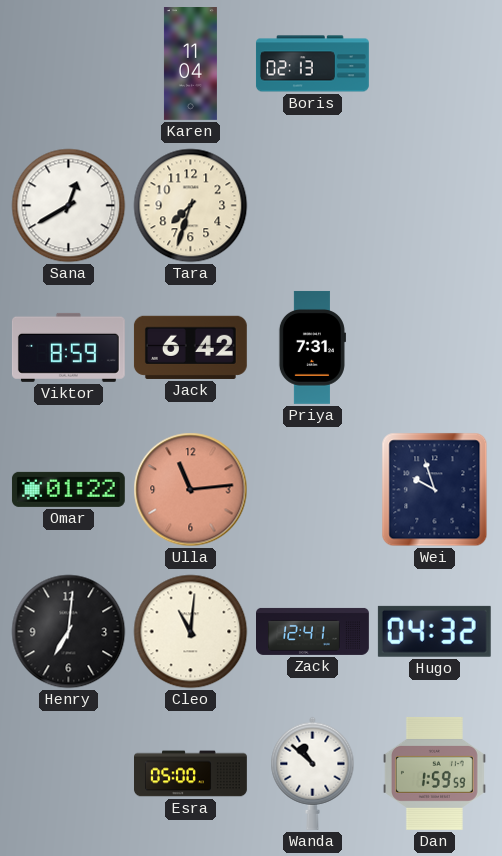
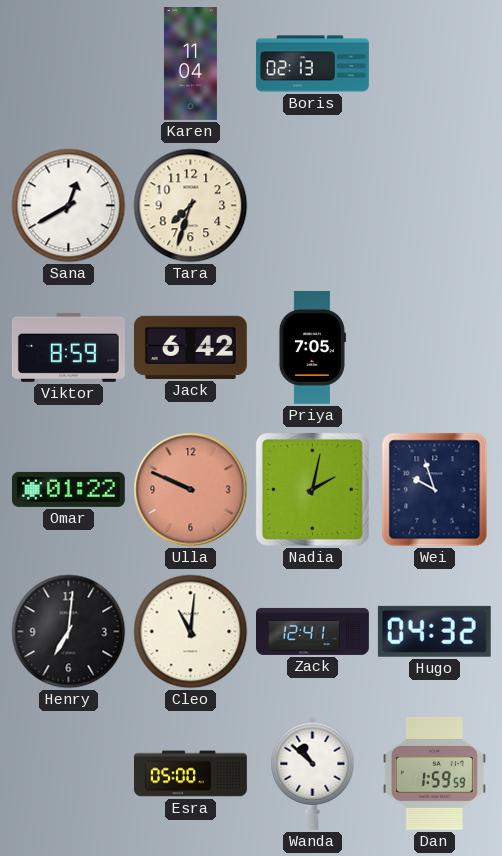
Priya: 7:31 -> 7:05 (312, 348)
Ulla: 11:14 -> 9:49 (191, 490)
Nadia: none -> 2:02 (312, 489)
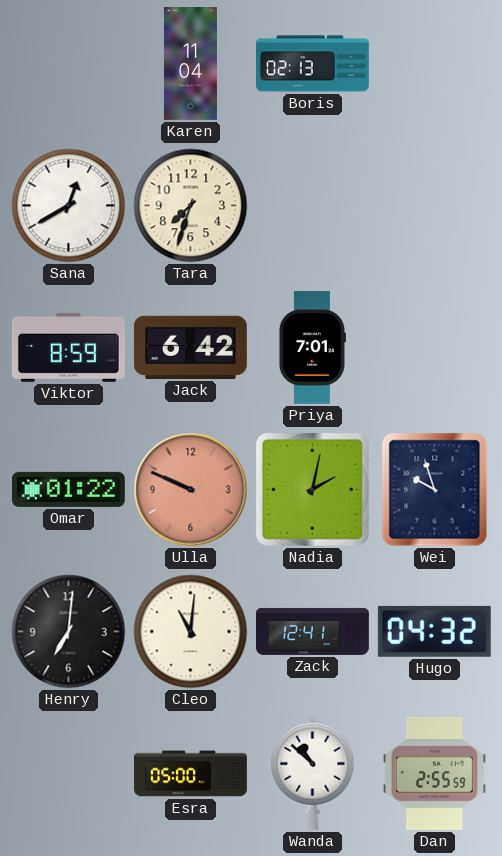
Priya: 7:05 -> 7:01 (312, 348)
Dan: 1:59 -> 2:55 (434, 773)
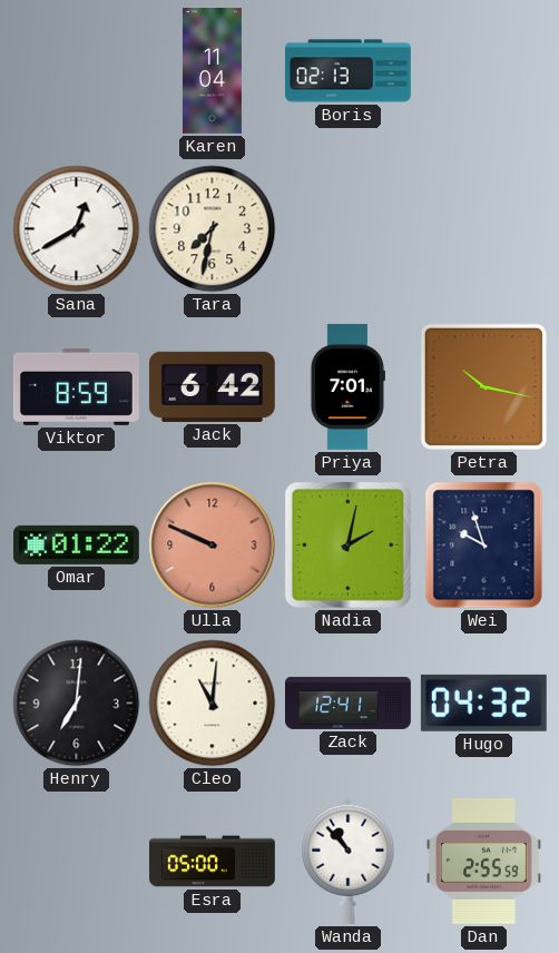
Tara: 7:33 -> 7:32 (213, 229)
Petra: none -> 10:17 (483, 386)
Wanda: 10:52 -> 10:53 (349, 861)
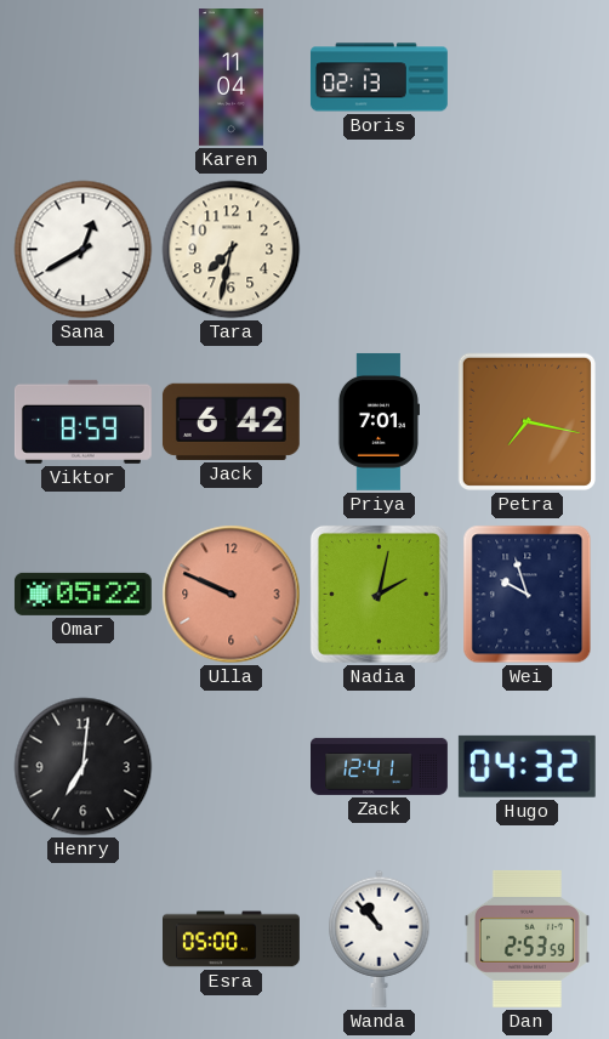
Petra: 10:17 -> 7:17 (527, 421)
Omar: 01:22 -> 05:22 (82, 594)
Cleo: 11:01 -> none (213, 704)
Dan: 2:55 -> 2:53 (527, 938)
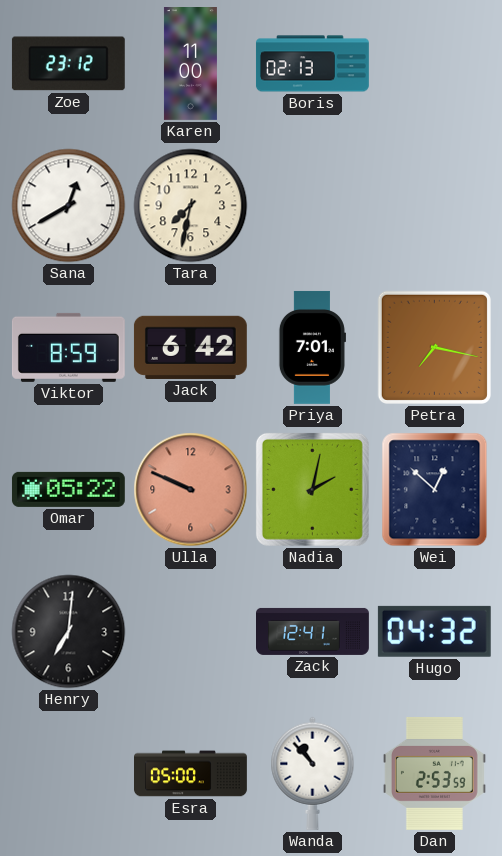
Zoe: none -> 23:12 (68, 64)
Karen: 11:04 -> 11:00 (190, 64)
Wei: 9:57 -> 12:52 (435, 490)
